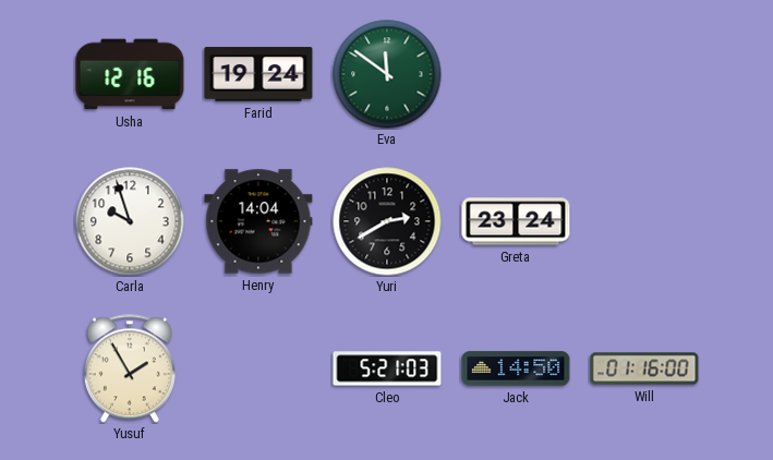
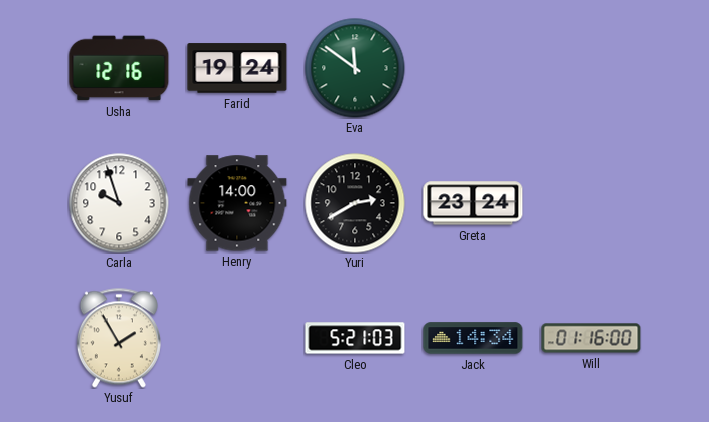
Henry: 14:04 -> 14:00 (237, 203)
Jack: 14:50 -> 14:34 (473, 338)
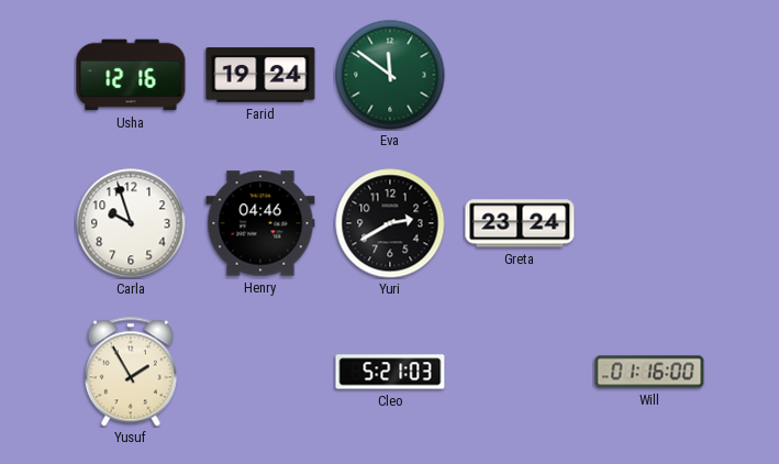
Henry: 14:00 -> 04:46 (260, 223)
Jack: 14:34 -> none (473, 338)
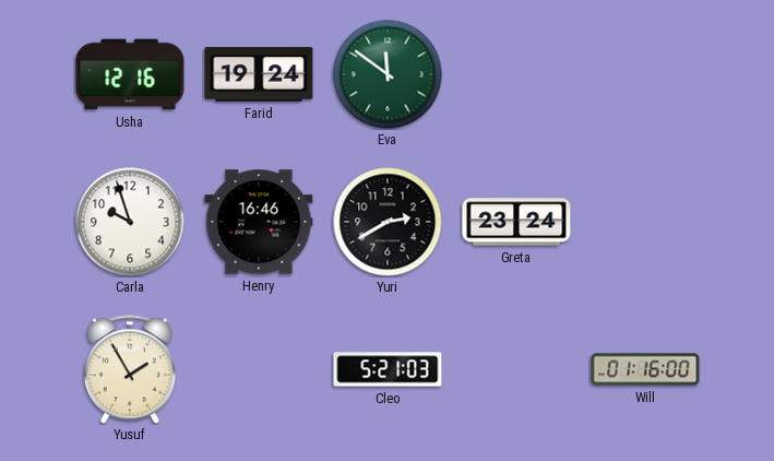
Henry: 04:46 -> 16:46 (259, 222)
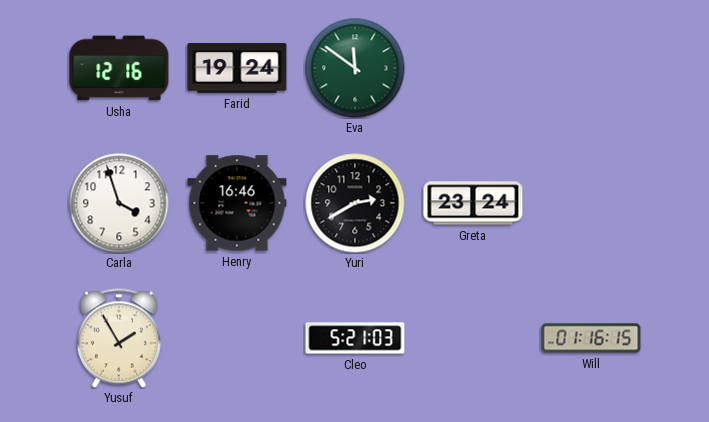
Carla: 9:57 -> 3:57 (119, 203)
Will: 01:16:00 -> 01:16:15 (591, 338)
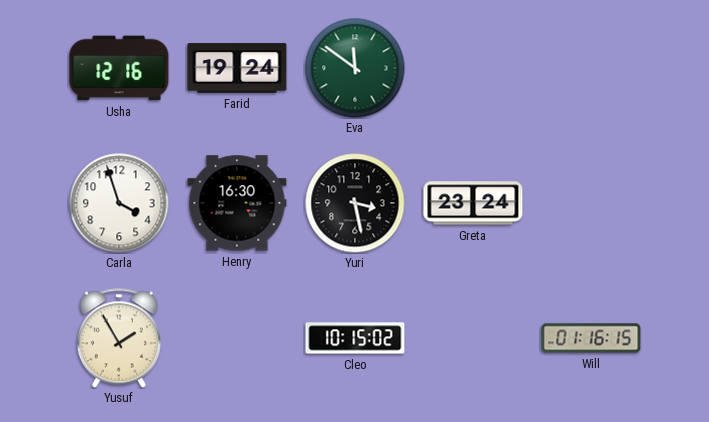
Henry: 16:46 -> 16:30 (237, 203)
Yuri: 2:40 -> 3:28 (355, 203)
Cleo: 5:21 -> 10:15 (355, 338)
